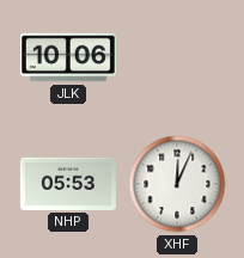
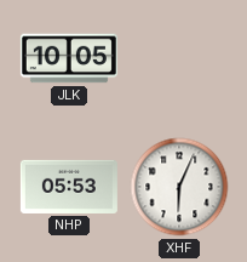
JLK: 10:06 -> 10:05 (69, 58)
XHF: 12:04 -> 6:04 (179, 187)
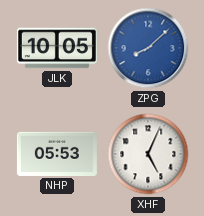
ZPG: none -> 8:08 (148, 48)
XHF: 6:04 -> 5:04 (148, 154)
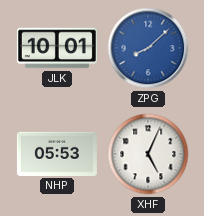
JLK: 10:05 -> 10:01 (57, 48)
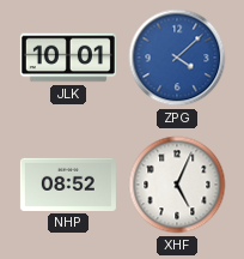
ZPG: 8:08 -> 4:08 (177, 58)
NHP: 05:53 -> 08:52 (68, 185)
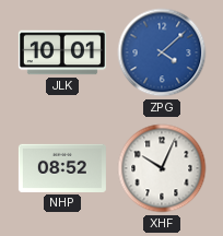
XHF: 5:04 -> 10:04 (162, 168)
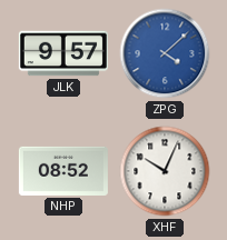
JLK: 10:01 -> 9:57 (63, 53)
